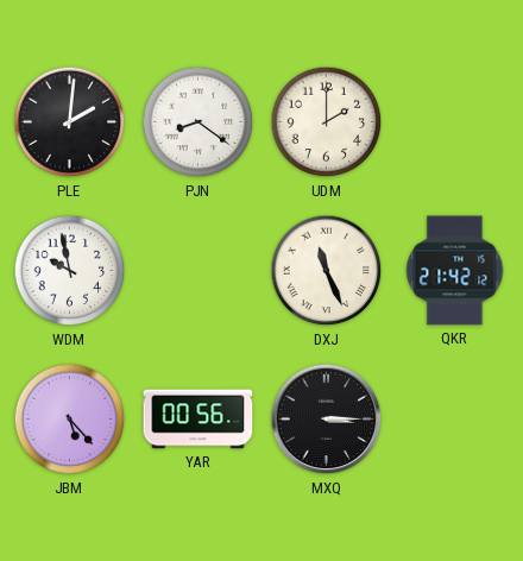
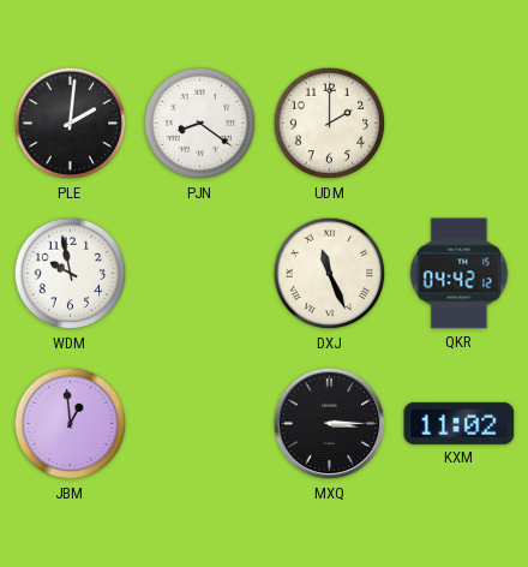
QKR: 21:42 -> 04:42 (460, 274)
JBM: 5:23 -> 12:59 (71, 424)
YAR: 00:56 -> none (199, 420)
KXM: none -> 11:02 (460, 423)
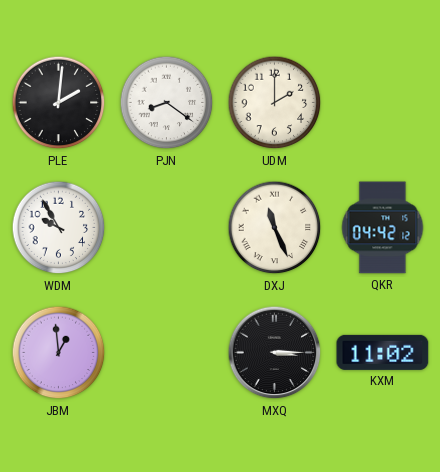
WDM: 9:58 -> 9:55 (59, 228)
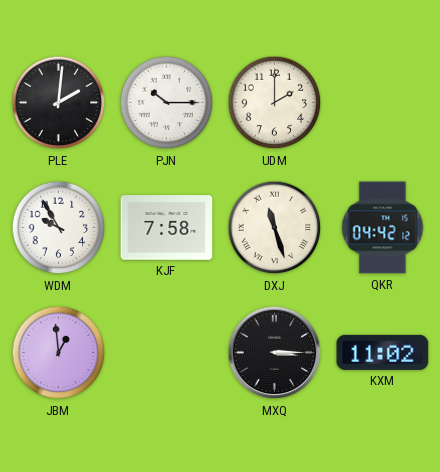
PJN: 8:21 -> 10:15 (167, 103)
KJF: none -> 7:58 (167, 228)
DXJ: 11:26 -> 11:27 (275, 228)
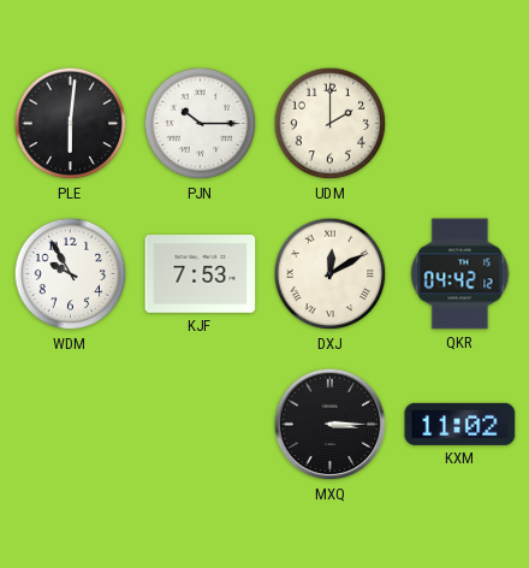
PLE: 2:01 -> 6:01 (71, 124)
KJF: 7:58 -> 7:53 (201, 274)
DXJ: 11:27 -> 12:10 (331, 274)
JBM: 12:59 -> none (59, 353)
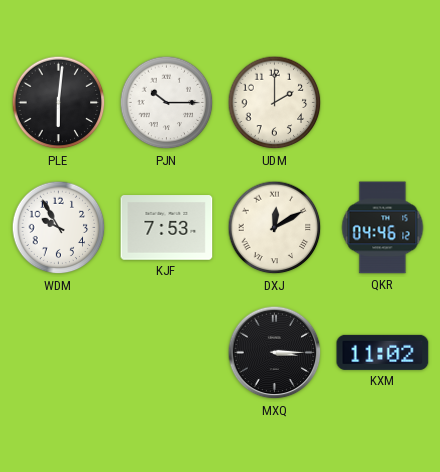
QKR: 04:42 -> 04:46 (383, 228)
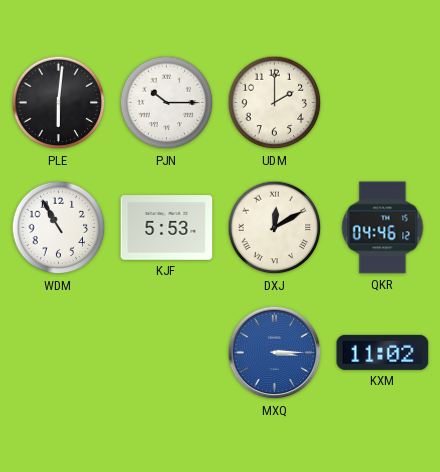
WDM: 9:55 -> 10:55 (59, 228)
KJF: 7:53 -> 5:53 (167, 228)
MXQ dial: black -> blue (275, 353)
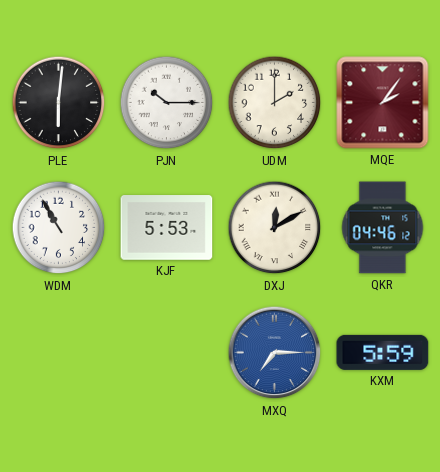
MQE: none -> 2:06 (383, 103)
MXQ: 3:15 -> 7:15 (275, 353)
KXM: 11:02 -> 5:59 (383, 352)
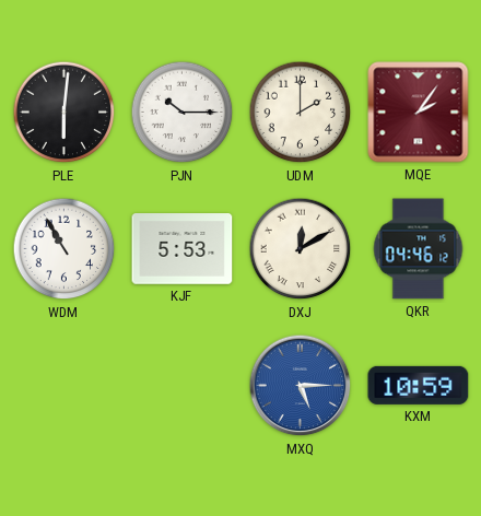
MXQ: 7:15 -> 5:15 (301, 386)
KXM: 5:59 -> 10:59 (419, 385)
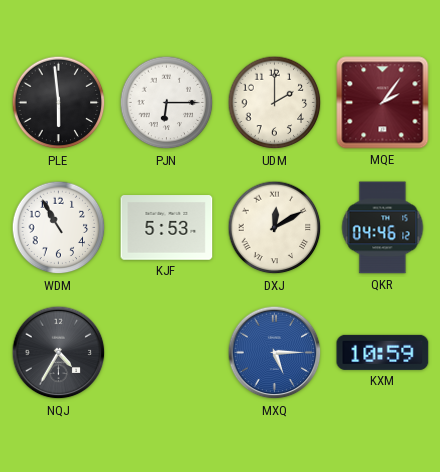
PLE: 6:01 -> 5:59 (59, 103)
PJN: 10:15 -> 6:15 (167, 103)
NQJ: none -> 4:35 (59, 353)
